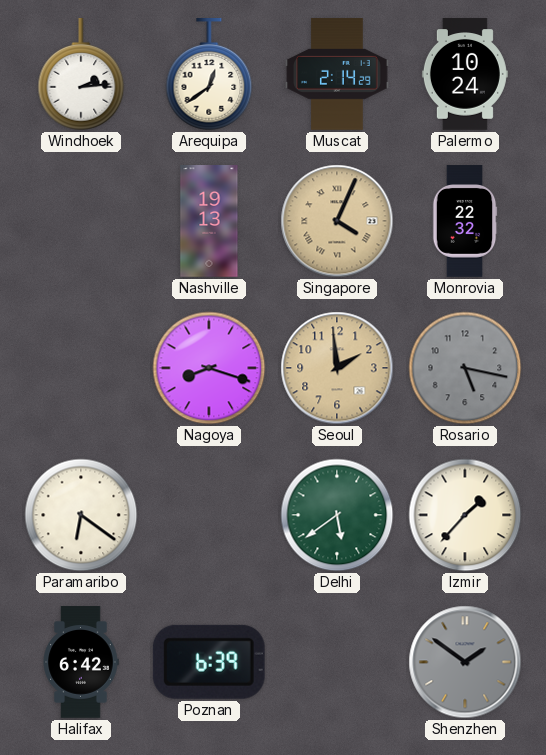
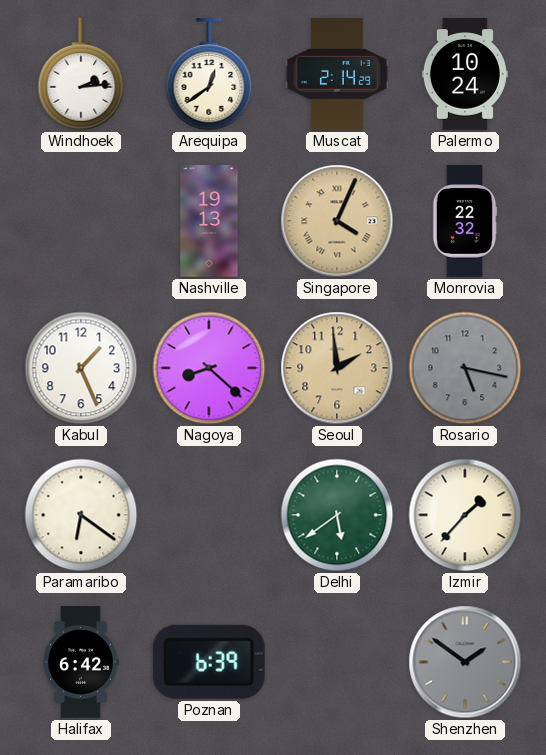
Kabul: none -> 1:26 (81, 368)
Nagoya: 8:18 -> 8:22 (209, 368)
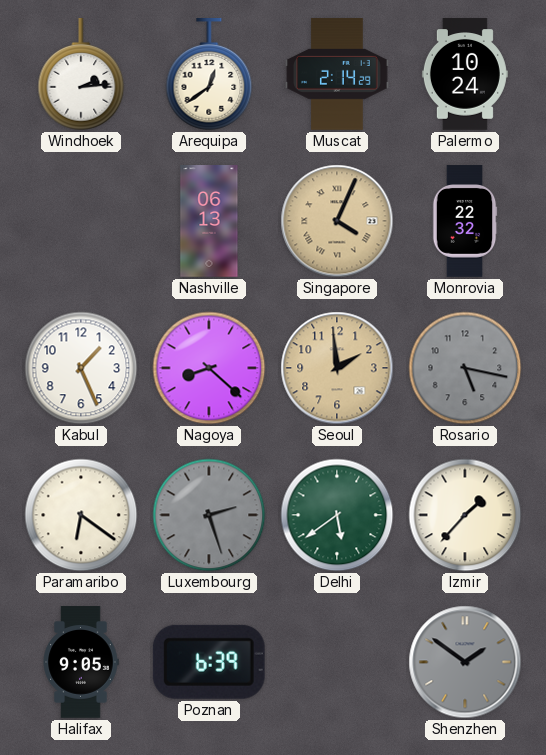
Nashville: 19:13 -> 06:13 (209, 221)
Luxembourg: none -> 2:27 (209, 515)
Halifax: 6:42 -> 9:05 (81, 662)
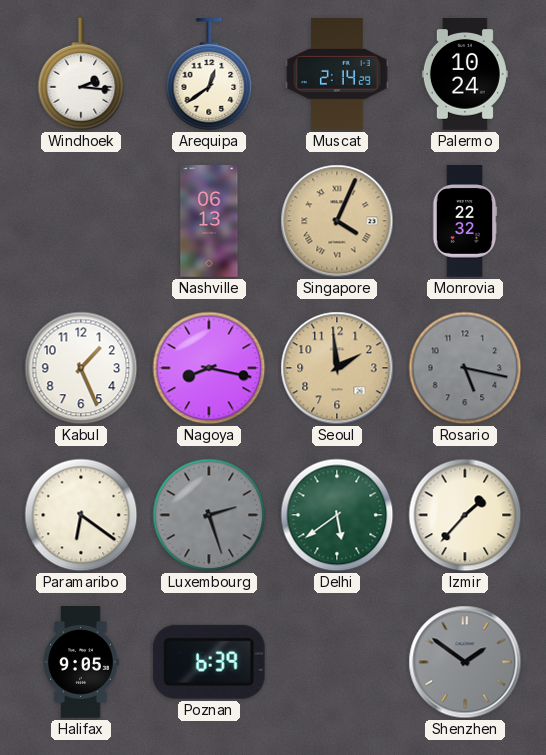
Windhoek: 2:14 -> 2:16 (81, 75)
Nagoya: 8:22 -> 8:17 (209, 368)
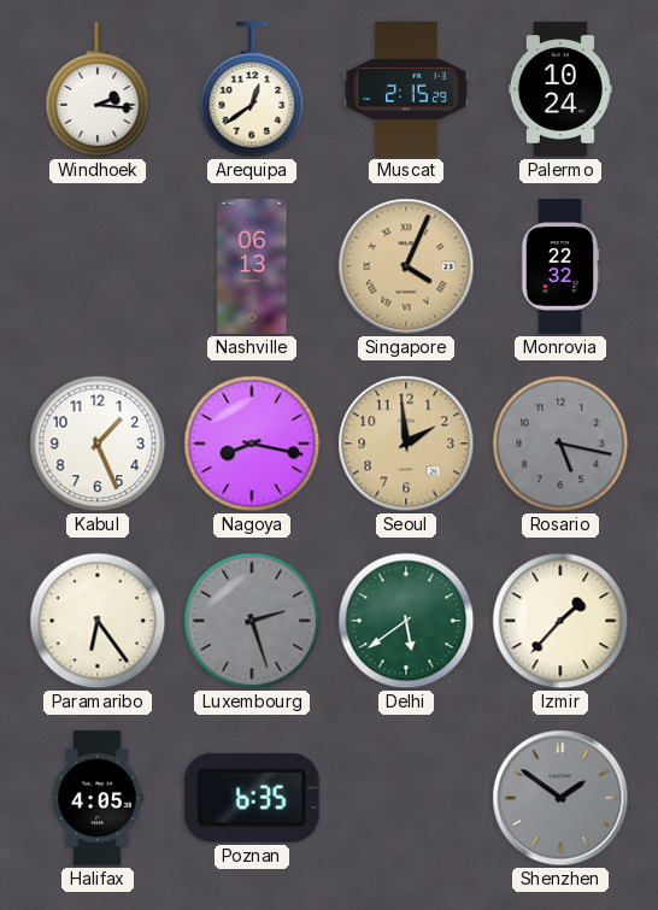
Muscat: 2:14 -> 2:15 (406, 89)
Paramaribo: 6:21 -> 6:24 (98, 621)
Halifax: 9:05 -> 4:05 (98, 798)
Poznan: 6:39 -> 6:35 (252, 798)
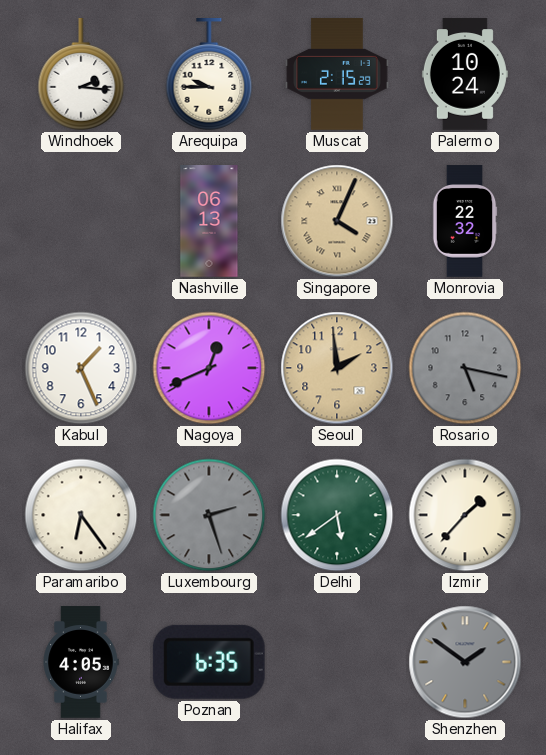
Arequipa: 12:39 -> 9:45 (209, 75)
Nagoya: 8:17 -> 12:41 (209, 368)
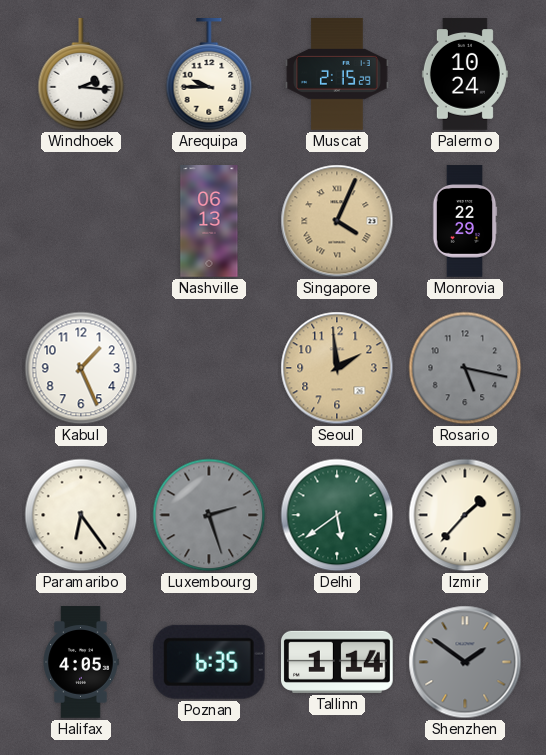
Monrovia: 22:32 -> 22:29 (465, 221)
Nagoya: 12:41 -> none (209, 368)
Tallinn: none -> 1:14 (338, 662)
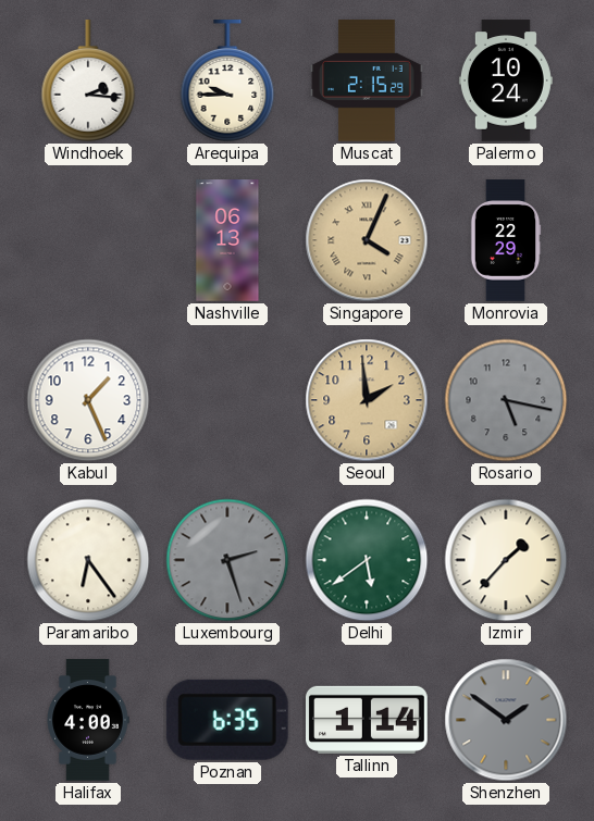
Halifax: 4:05 -> 4:00 (88, 720)
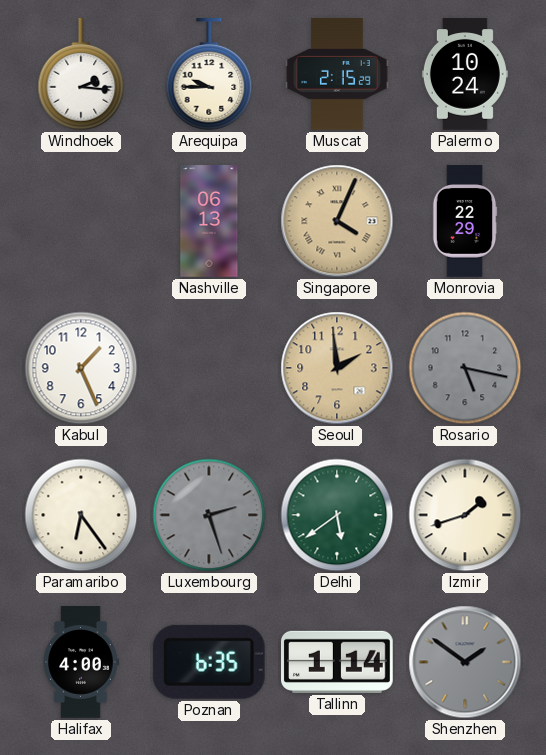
Izmir: 1:37 -> 1:42 (465, 515)
